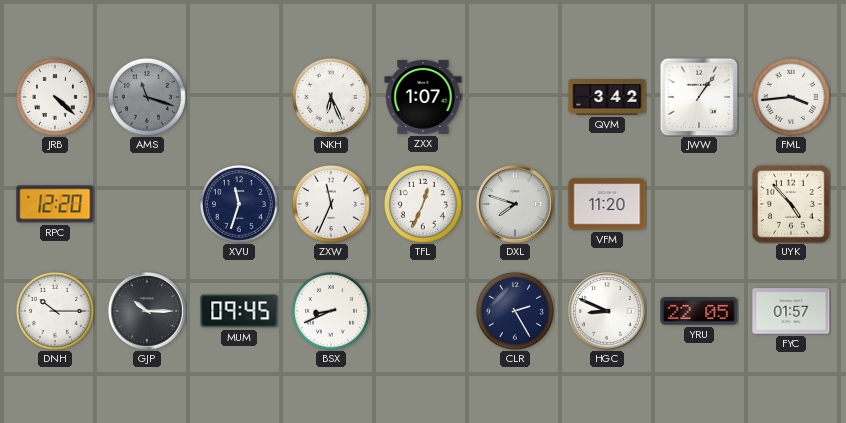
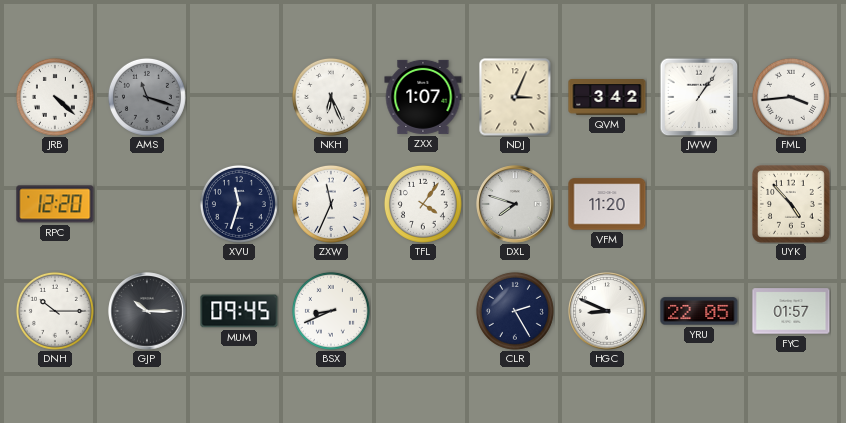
NDJ: none -> 3:04 (515, 97)
TFL: 12:34 -> 4:06 (423, 204)
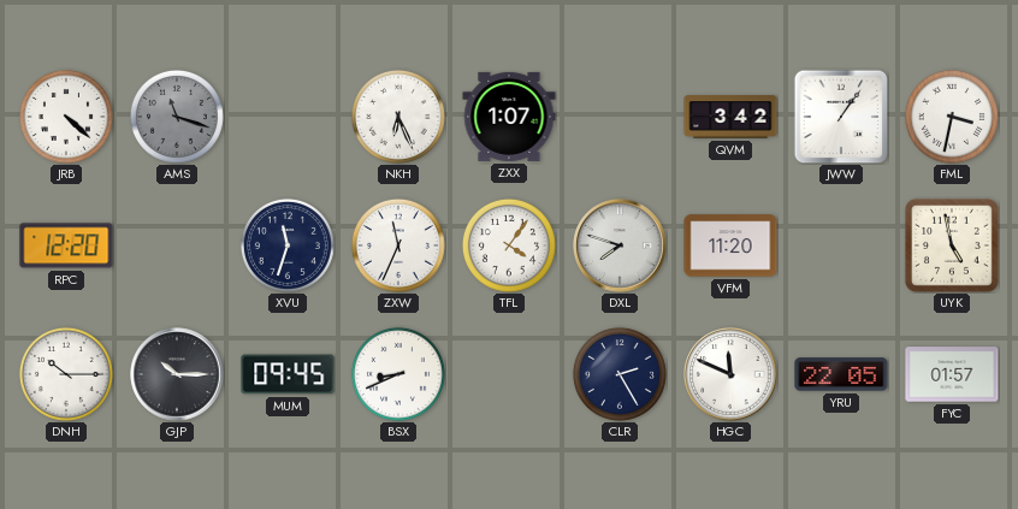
NDJ: 3:04 -> none (515, 97)
FML: 3:44 -> 3:32 (952, 117)
UYK: 4:53 -> 4:58 (952, 245)
HGC: 8:49 -> 11:49 (730, 374)
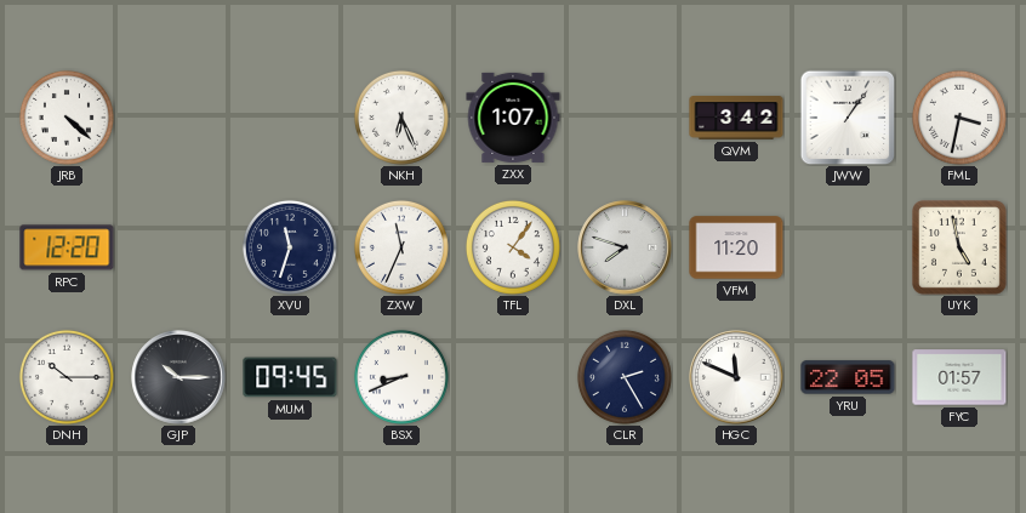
AMS: 11:18 -> none (177, 117)
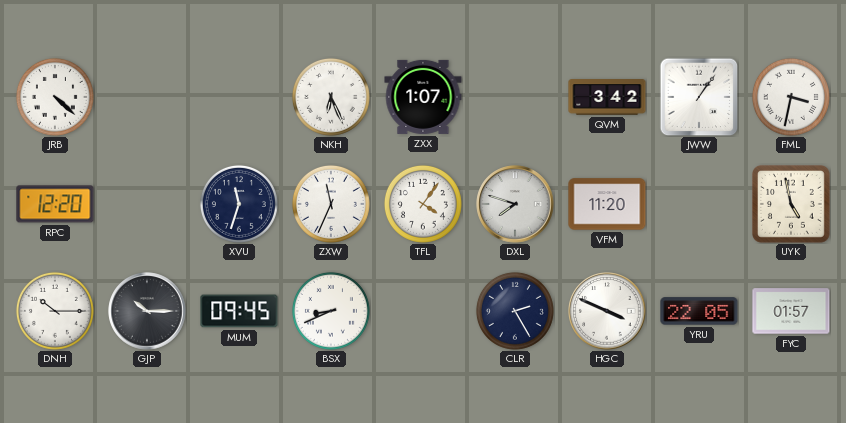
HGC: 11:49 -> 3:49 (607, 311)
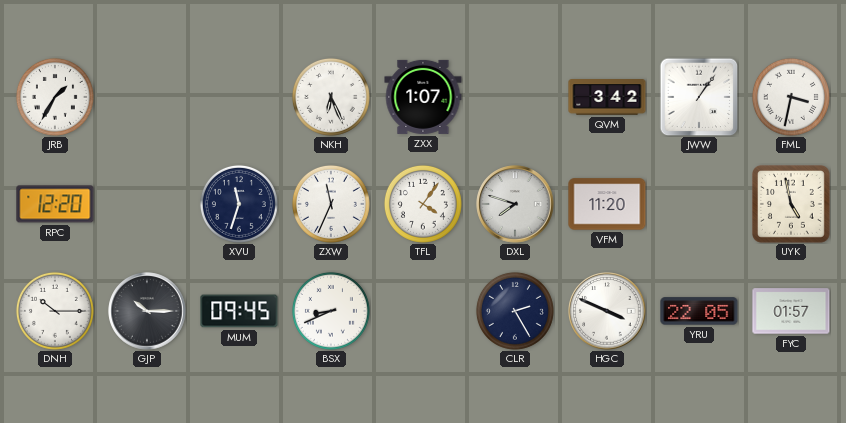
JRB: 4:22 -> 1:35 (55, 97)
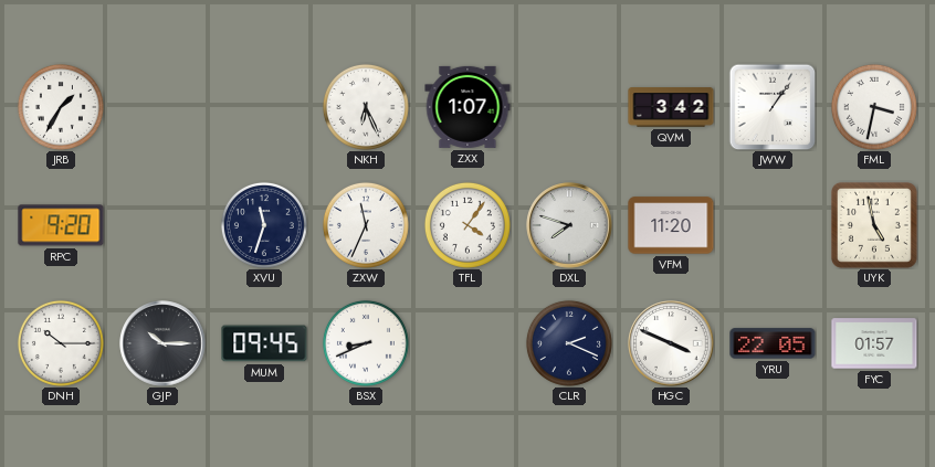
RPC: 12:20 -> 9:20 (61, 225)
CLR: 2:25 -> 2:19 (569, 343)
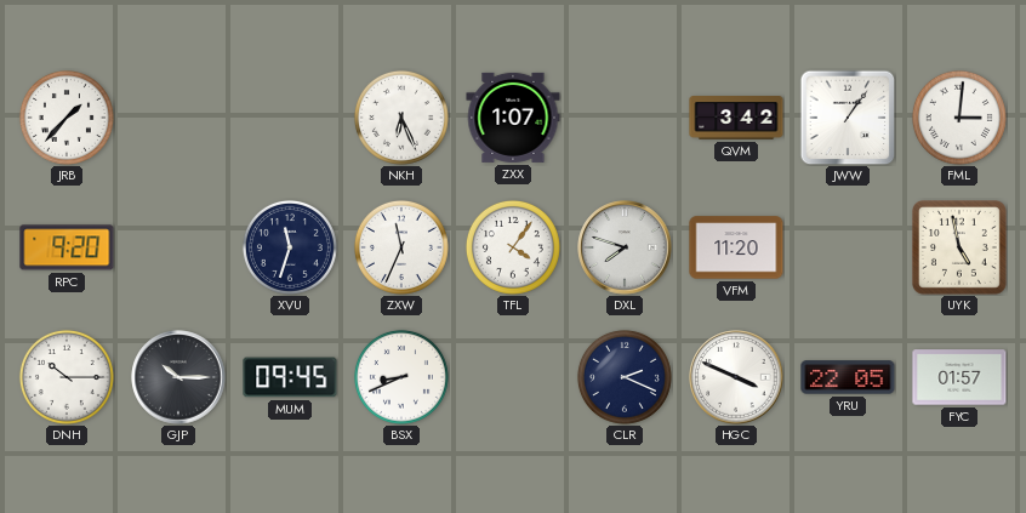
JRB: 1:35 -> 1:37 (67, 118)
FML: 3:32 -> 3:01 (959, 118)
